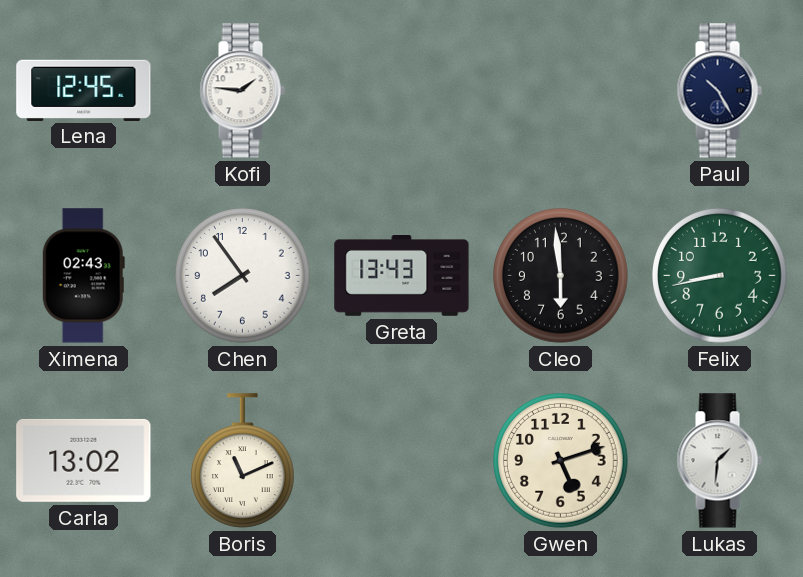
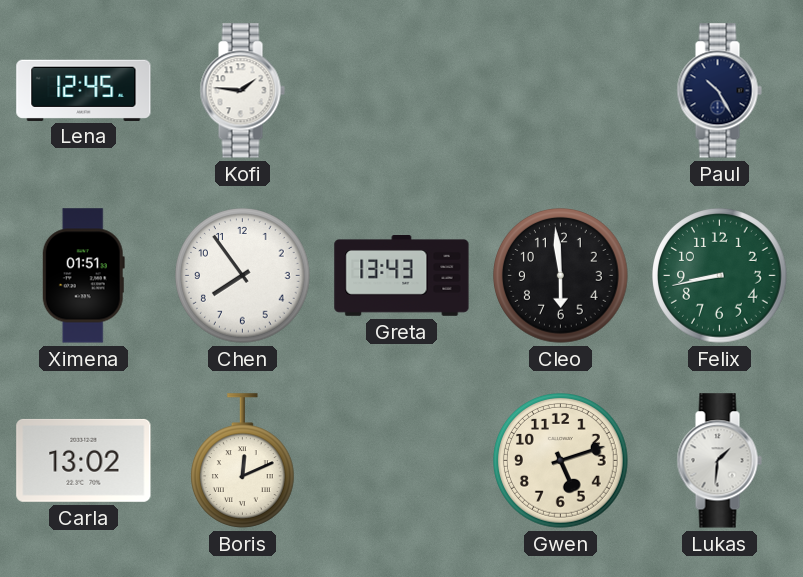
Ximena: 02:43 -> 01:51 (83, 276)
Boris: 11:11 -> 12:11 (243, 461)
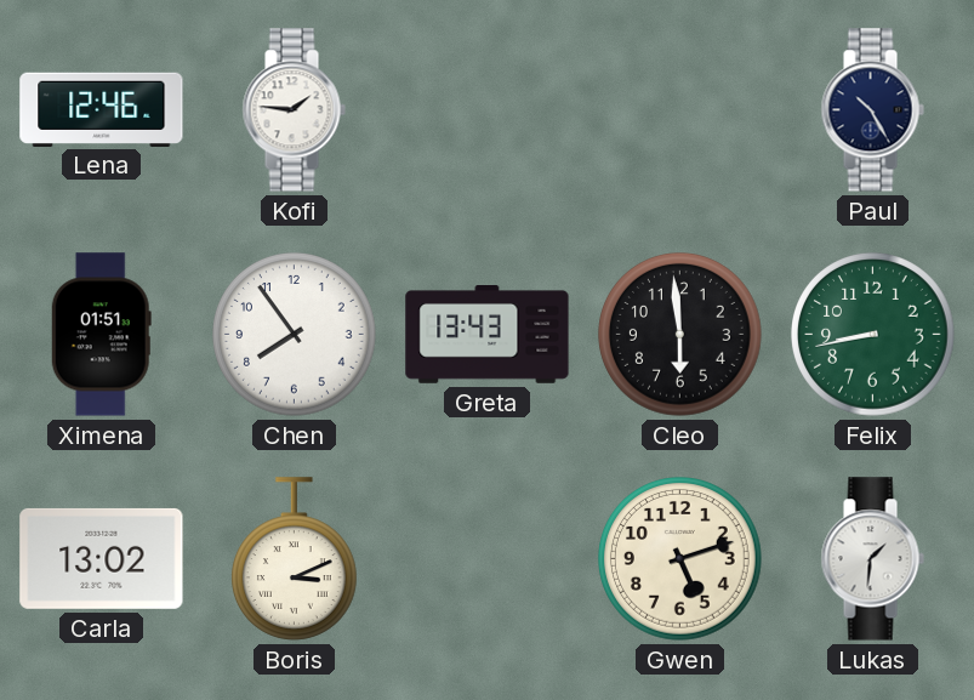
Lena: 12:45 -> 12:46 (102, 109)
Boris: 12:11 -> 3:11 (295, 559)
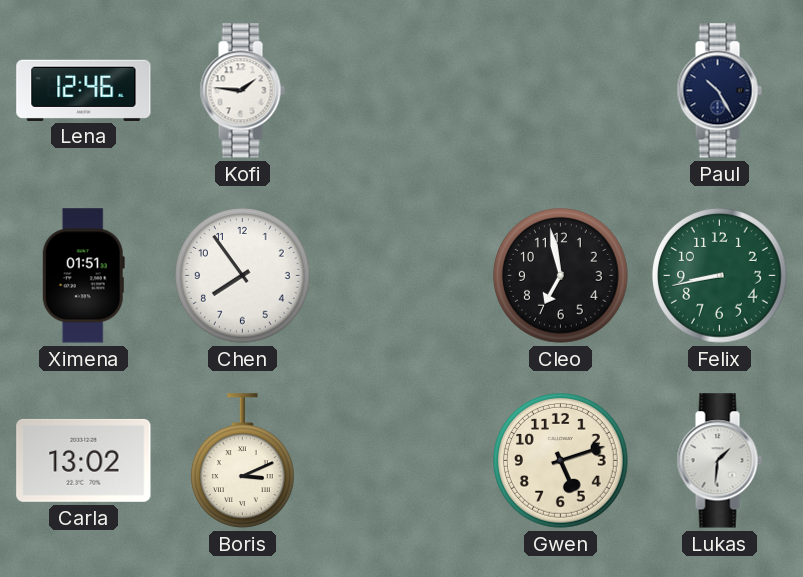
Greta: 13:43 -> none (488, 335)
Cleo: 5:59 -> 6:58 (561, 276)
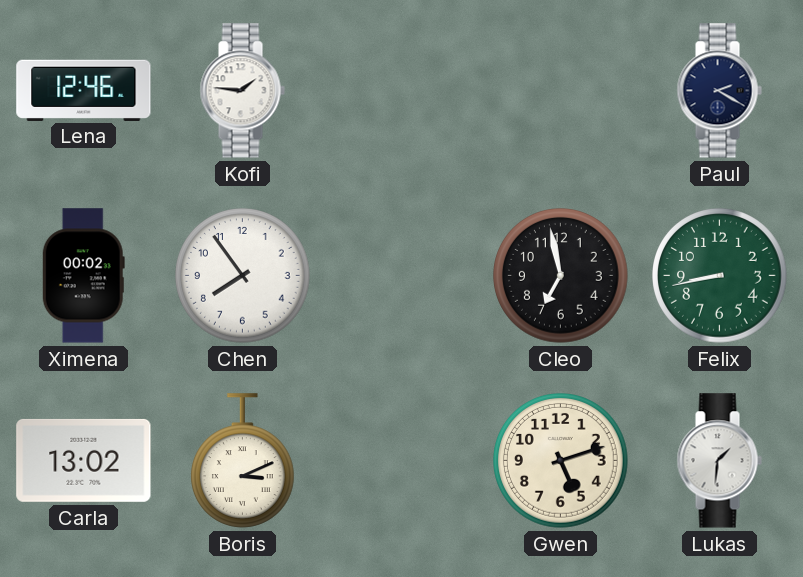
Paul: 10:25 -> 2:20 (719, 91)
Ximena: 01:51 -> 00:02 (83, 276)
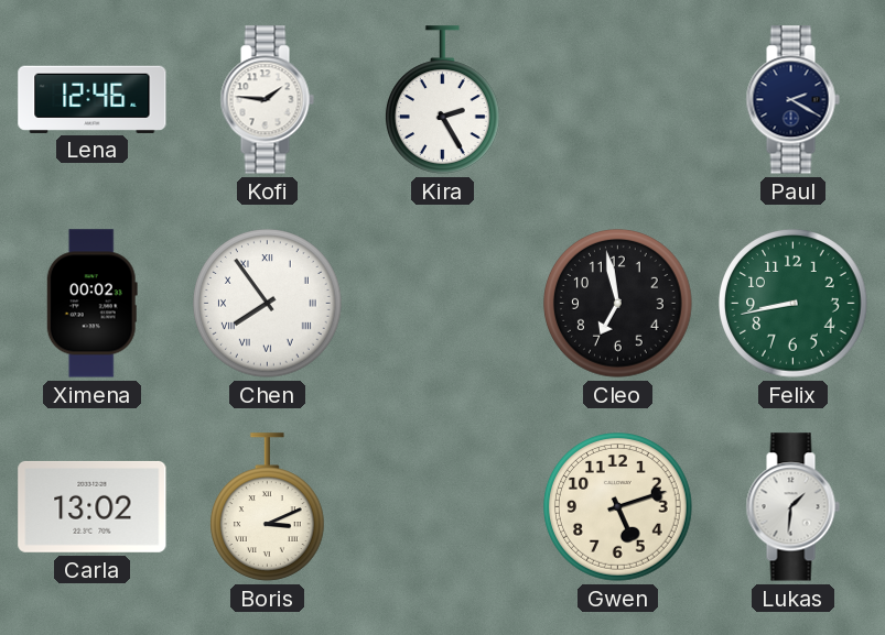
Kira: none -> 2:25 (443, 100)
Chen numerals: Arabic -> Roman (268, 304)
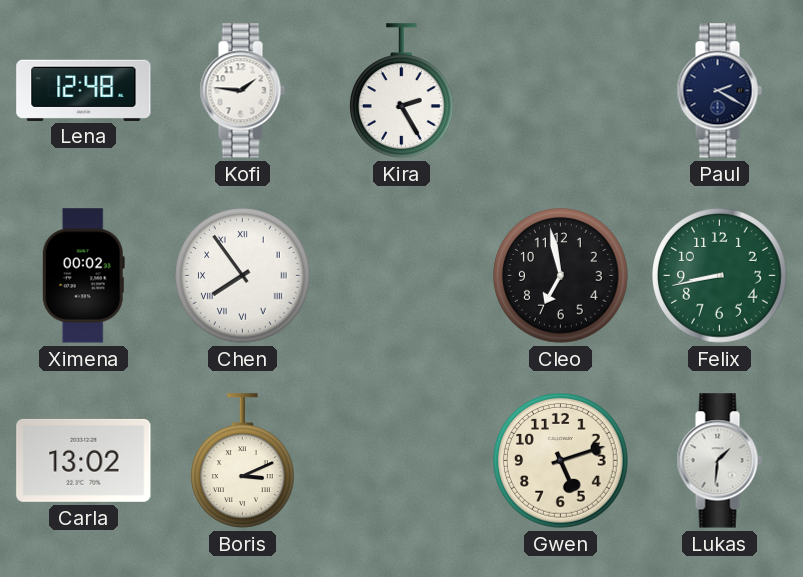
Lena: 12:46 -> 12:48 (84, 90)
